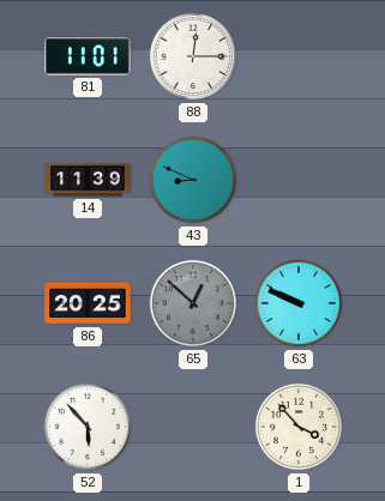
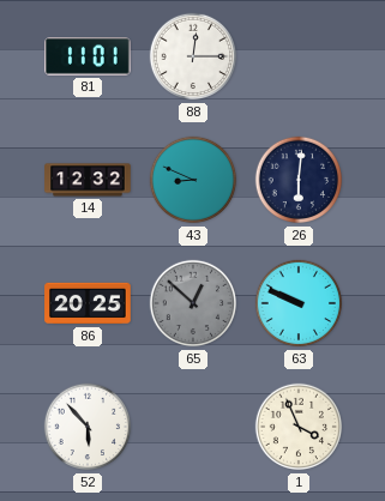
14: 11:39 -> 12:32 (88, 180)
26: none -> 6:01 (299, 180)
1: 3:53 -> 3:56 (299, 427)
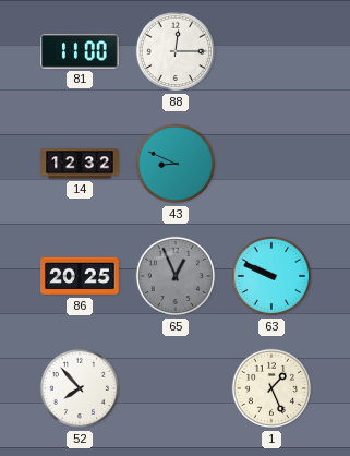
81: 11:01 -> 11:00 (80, 51)
26: 6:01 -> none (299, 180)
65: 12:52 -> 12:56 (176, 276)
52: 5:53 -> 7:53 (80, 388)
1: 3:56 -> 1:26 (271, 388)
